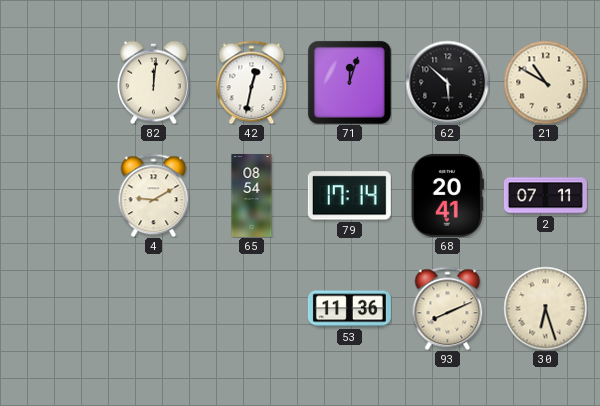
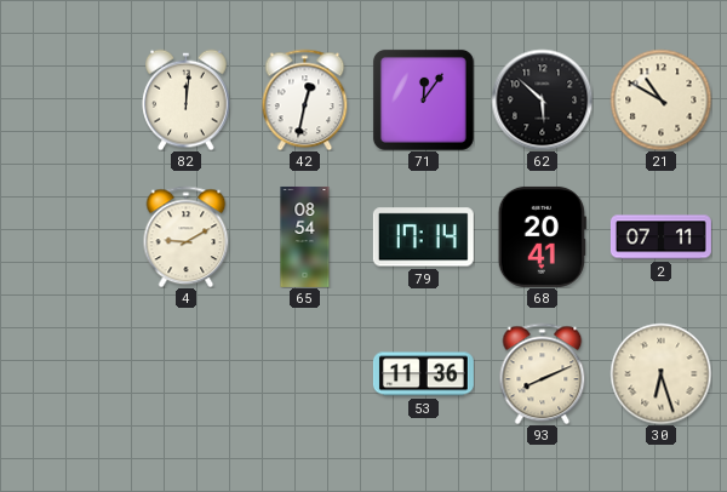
71: 12:03 -> 12:06 (423, 99)
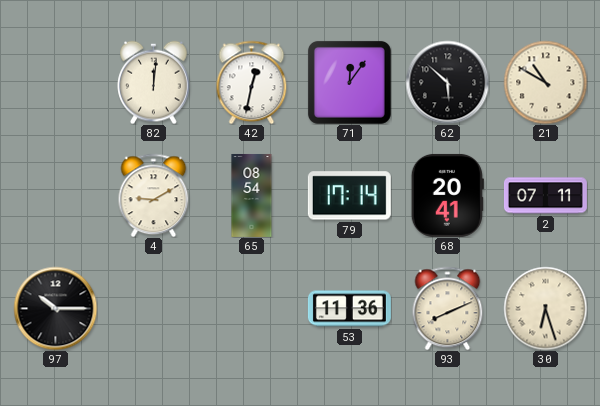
97: none -> 10:15 (55, 308)
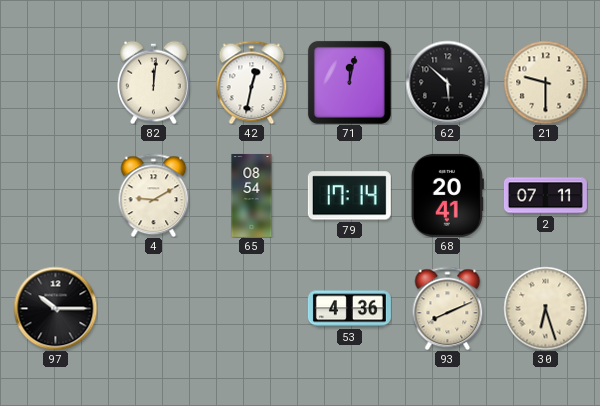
71: 12:06 -> 12:02 (349, 82)
21: 10:50 -> 9:30 (545, 82)
53: 11:36 -> 4:36 (349, 309)
